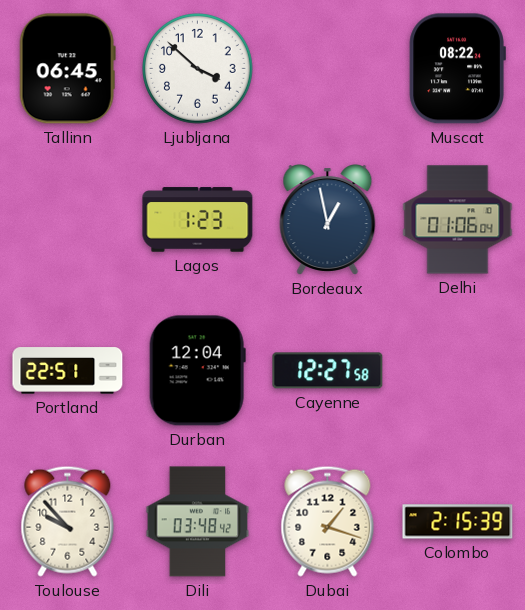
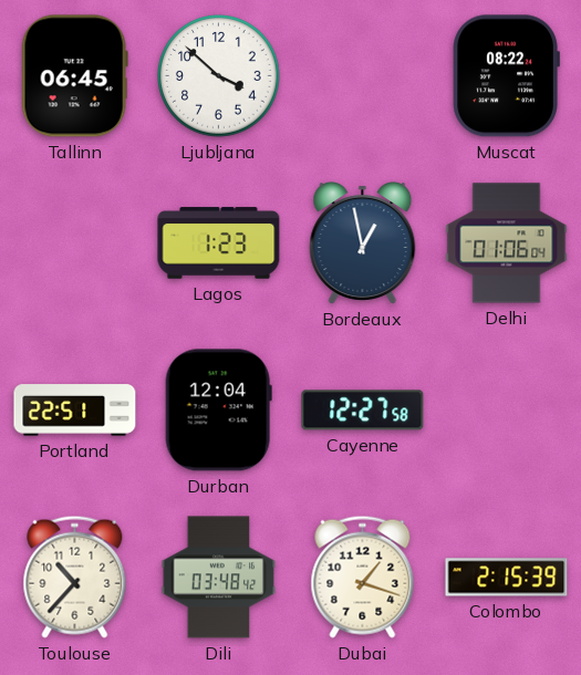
Toulouse: 9:53 -> 10:37 (75, 577)
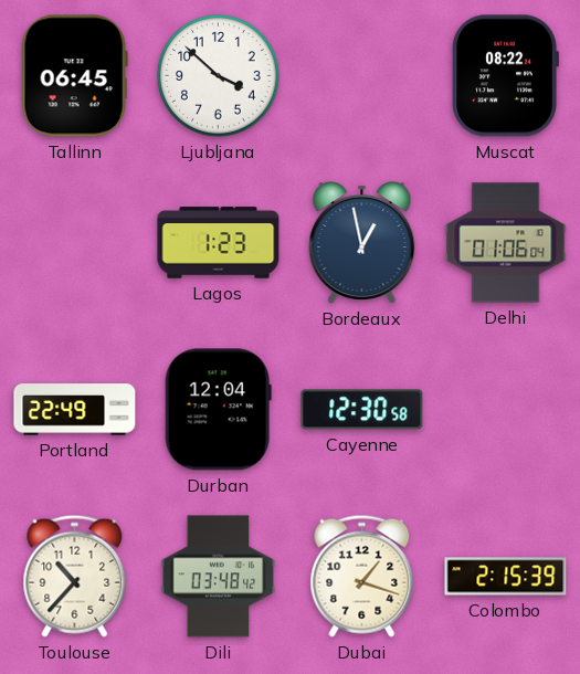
Portland: 22:51 -> 22:49 (75, 410)
Cayenne: 12:27 -> 12:30 (362, 410)
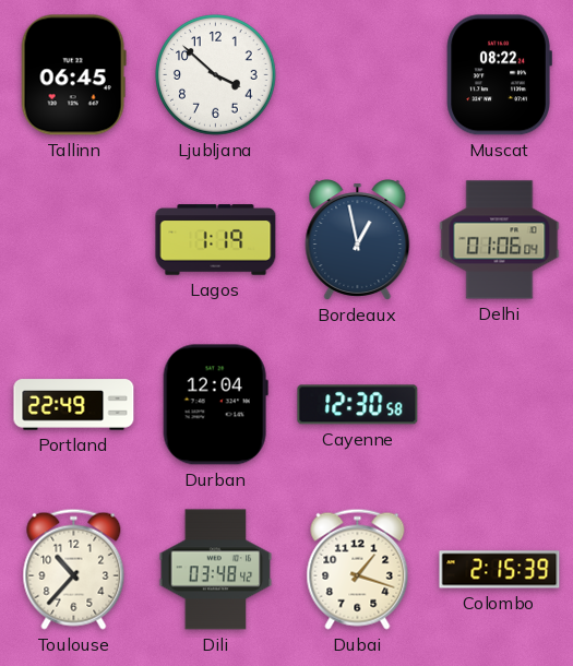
Lagos: 1:23 -> 1:19 (216, 240)
